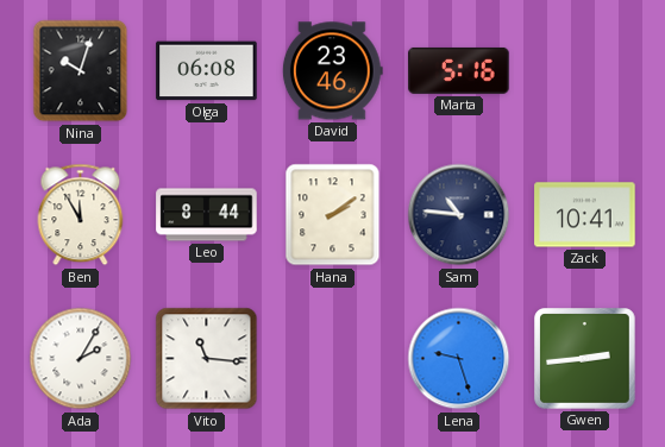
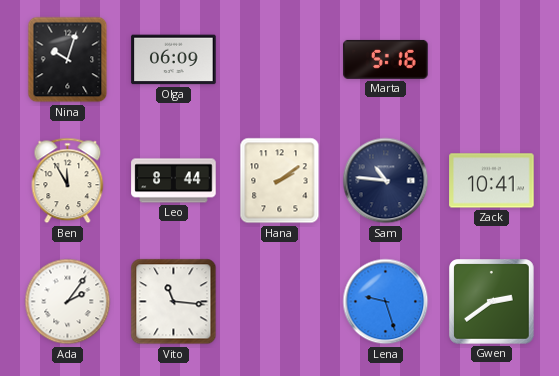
Olga: 06:08 -> 06:09 (174, 60)
David: 23:46 -> none (332, 71)
Ada: 2:05 -> 2:06 (68, 302)
Gwen: 2:44 -> 2:39 (492, 302)
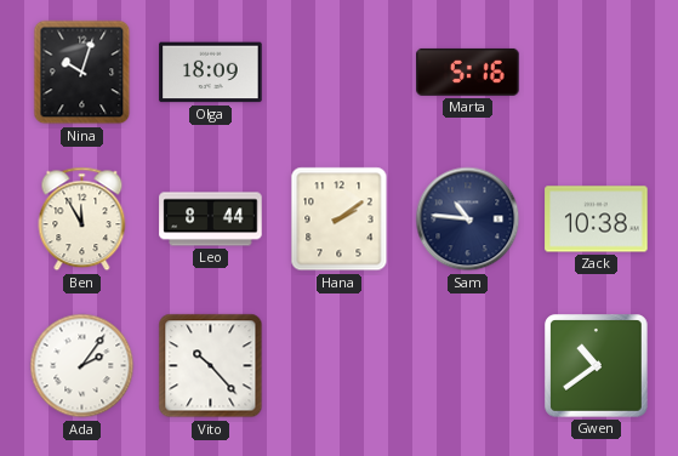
Olga: 06:09 -> 18:09 (211, 73)
Zack: 10:41 -> 10:38 (597, 220)
Vito: 11:16 -> 10:23 (211, 366)
Lena: 9:27 -> none (386, 302)
Gwen: 2:39 -> 10:39 (597, 366)
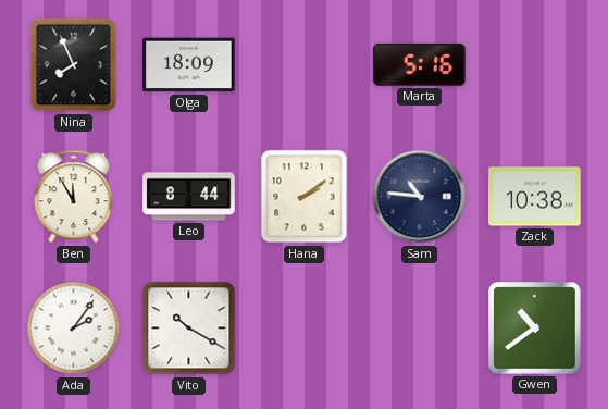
Nina: 10:03 -> 7:56 (74, 65)
Vito: 10:23 -> 10:20 (189, 329)
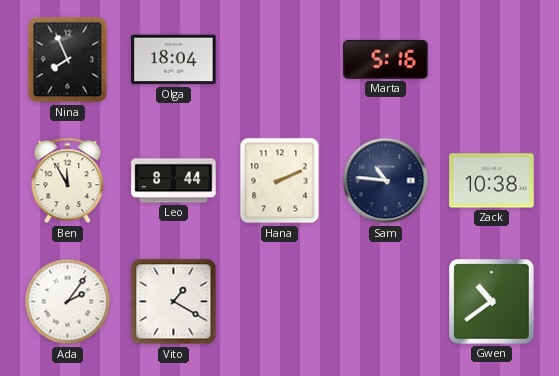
Olga: 18:09 -> 18:04 (174, 60)
Hana: 2:09 -> 2:11 (280, 181)
Vito: 10:20 -> 1:20 (174, 302)
